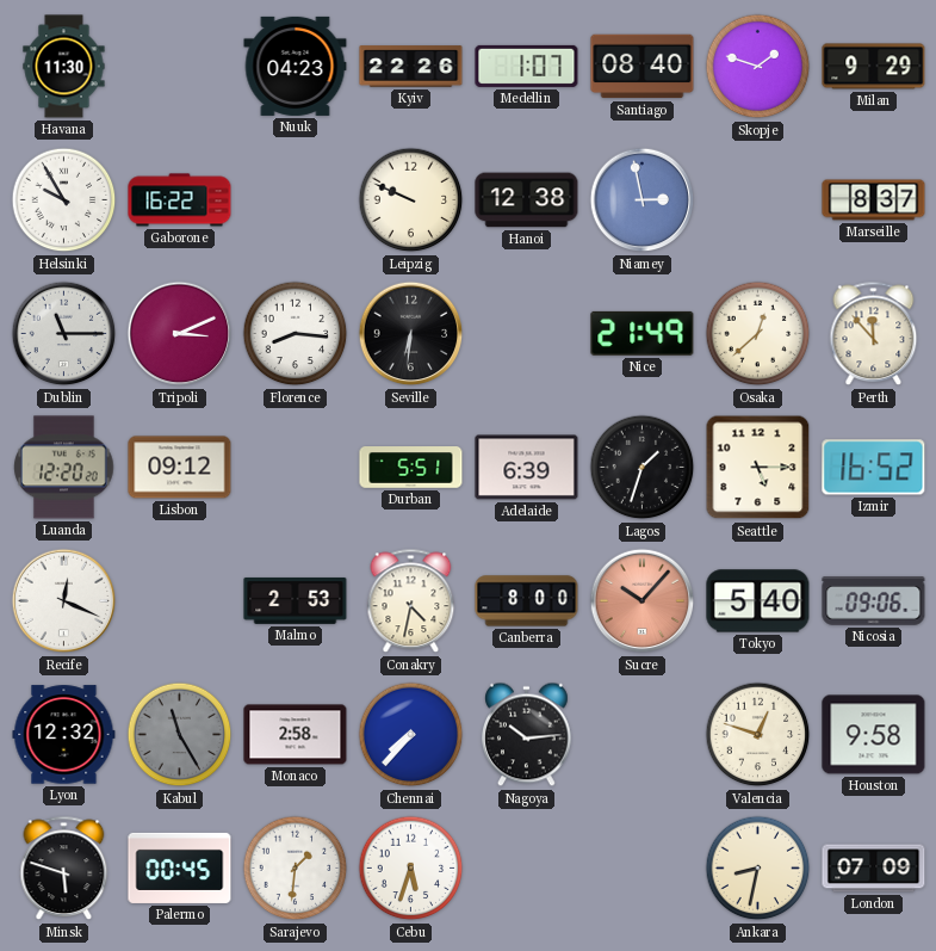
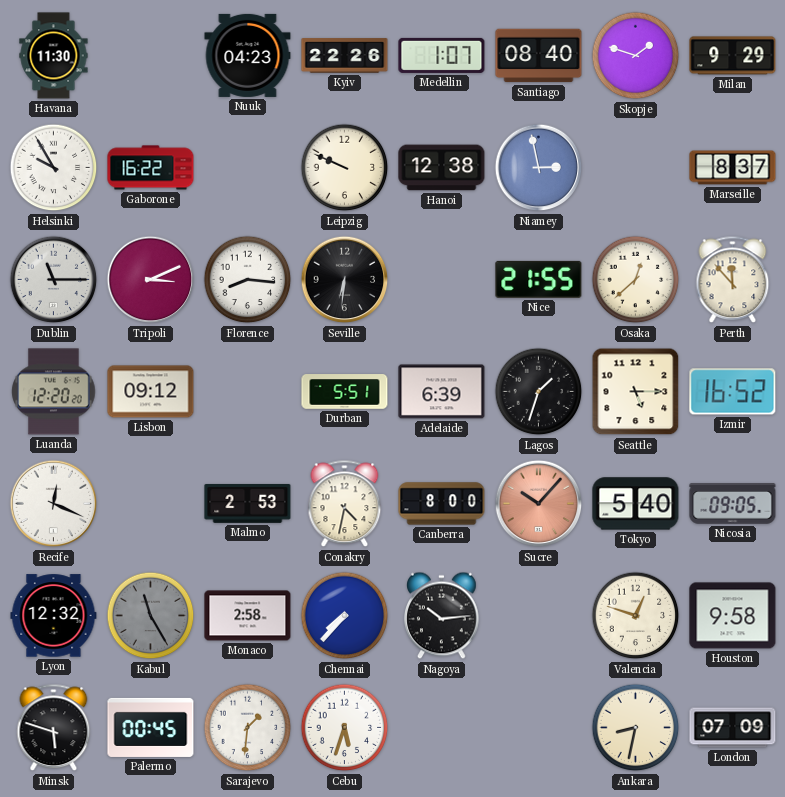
Nice: 21:49 -> 21:55 (539, 279)
Nicosia: 09:06 -> 09:05 (733, 504)
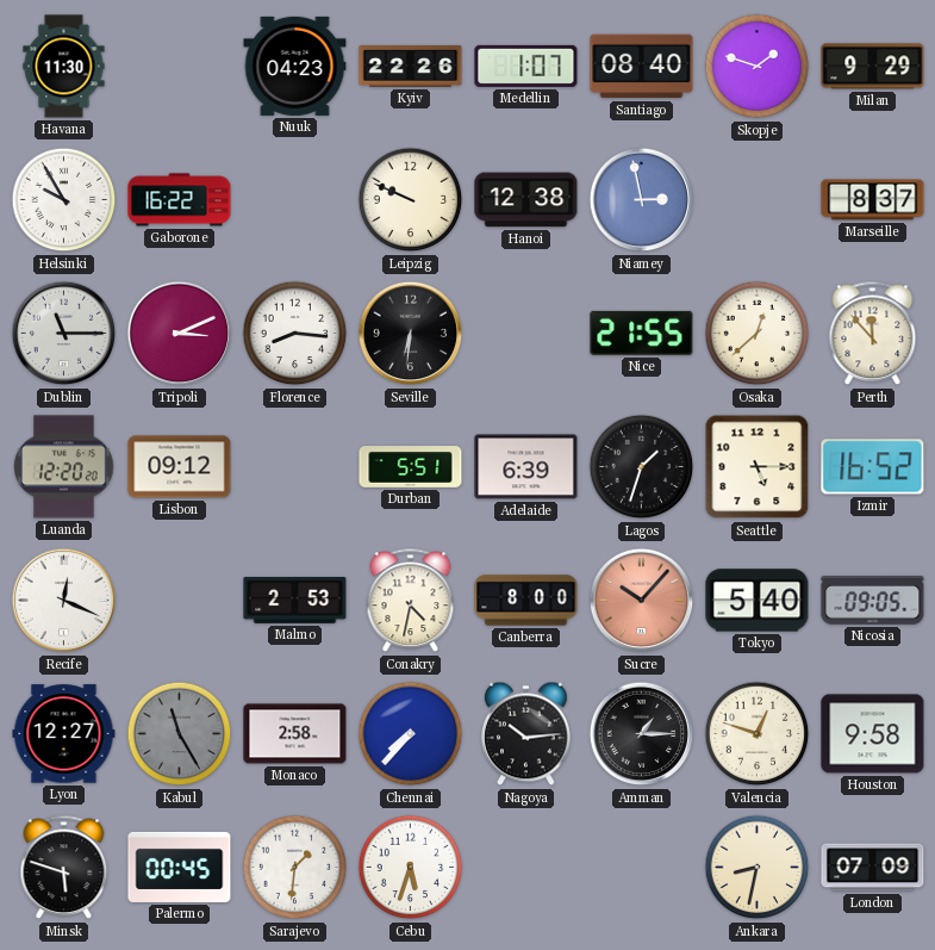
Lyon: 12:32 -> 12:27 (64, 734)
Amman: none -> 1:15 (642, 734)
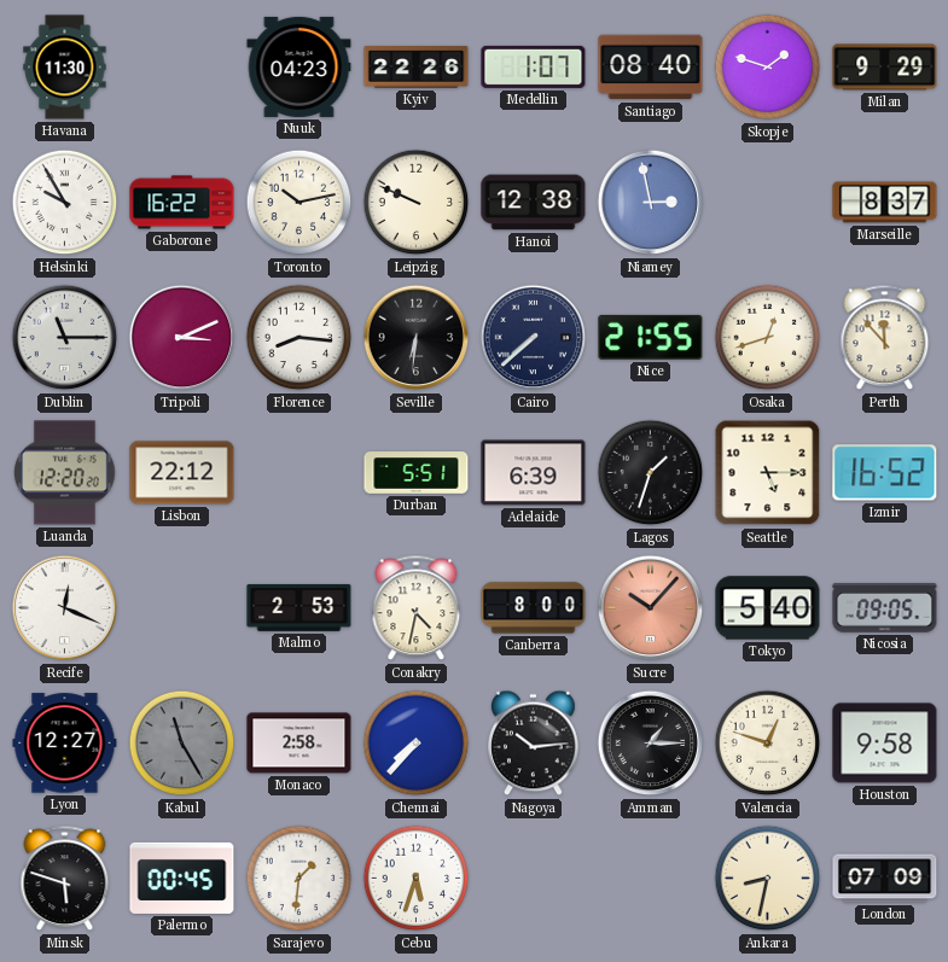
Toronto: none -> 10:13 (299, 203)
Cairo: none -> 7:38 (534, 338)
Osaka: 12:38 -> 12:42 (768, 338)
Lisbon: 09:12 -> 22:12 (182, 473)
